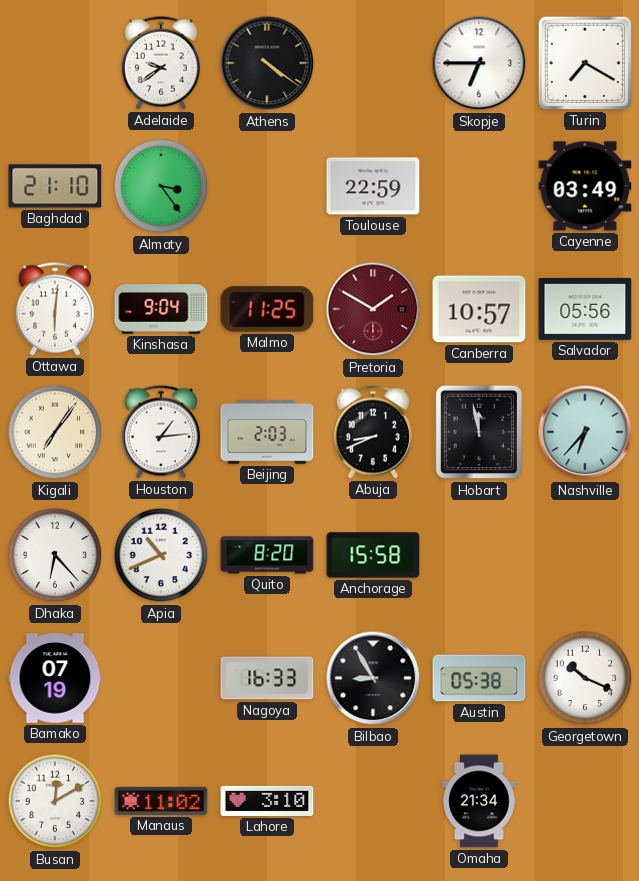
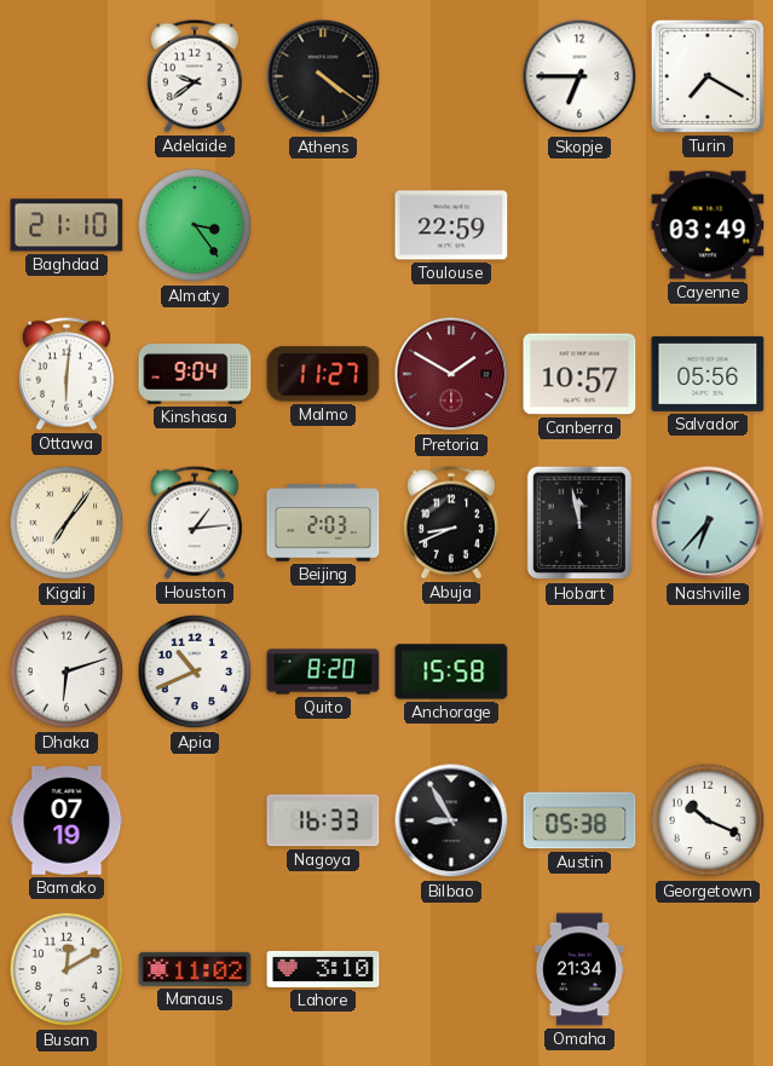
Malmo: 11:25 -> 11:27 (323, 374)
Dhaka: 6:23 -> 6:12 (67, 672)
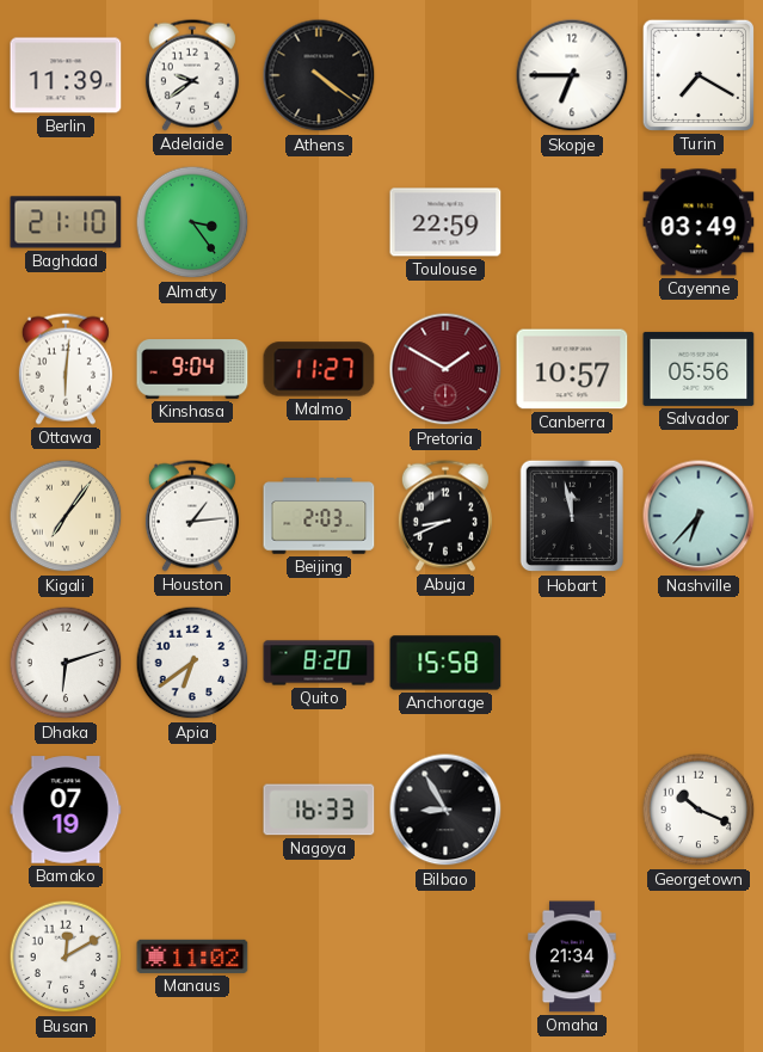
Berlin: none -> 11:39 (66, 75)
Apia: 10:41 -> 6:39 (192, 663)
Austin: 05:38 -> none (579, 820)
Lahore: 3:10 -> none (323, 969)
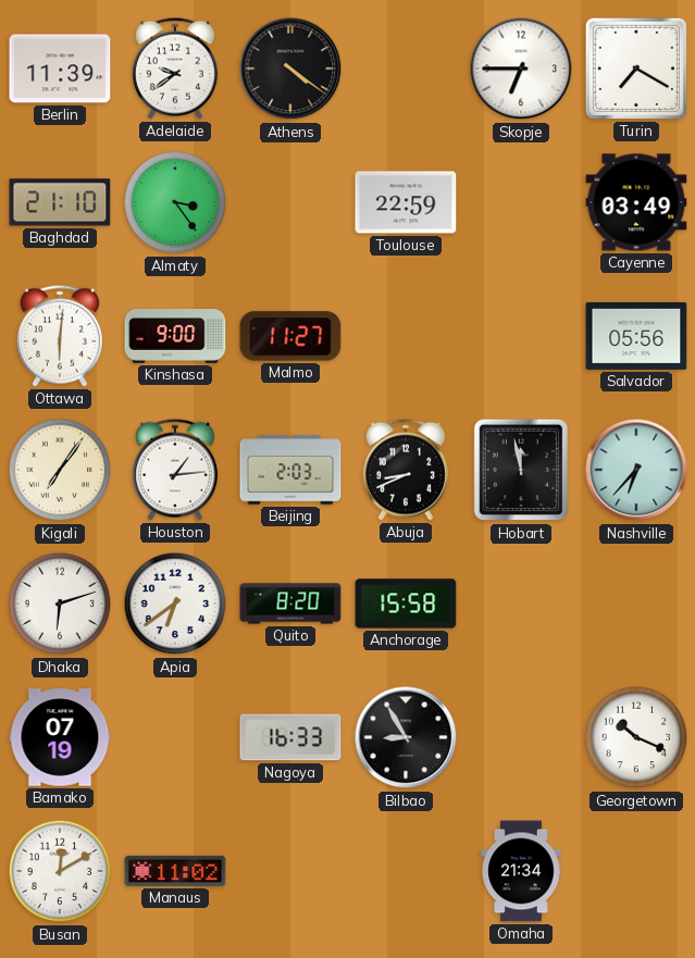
Kinshasa: 9:04 -> 9:00 (175, 336)
Pretoria: 1:50 -> none (445, 369)
Canberra: 10:57 -> none (572, 369)
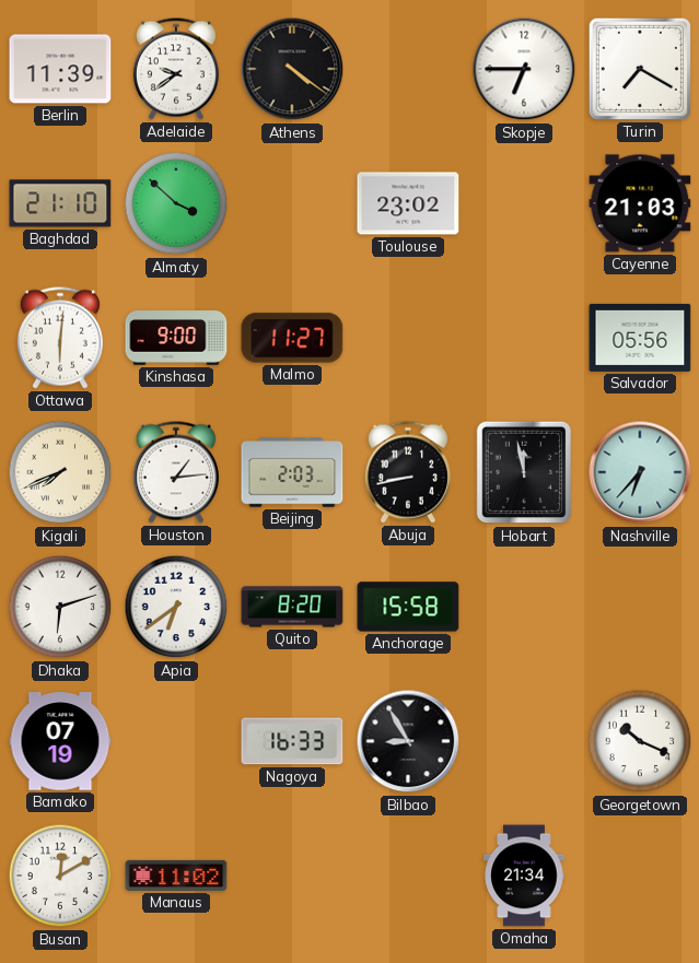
Almaty: 3:24 -> 3:52 (176, 203)
Toulouse: 22:59 -> 23:02 (408, 203)
Cayenne: 03:49 -> 21:03 (640, 203)
Kigali: 7:06 -> 7:41 (60, 472)
Abuja: 8:41 -> 8:43 (408, 472)
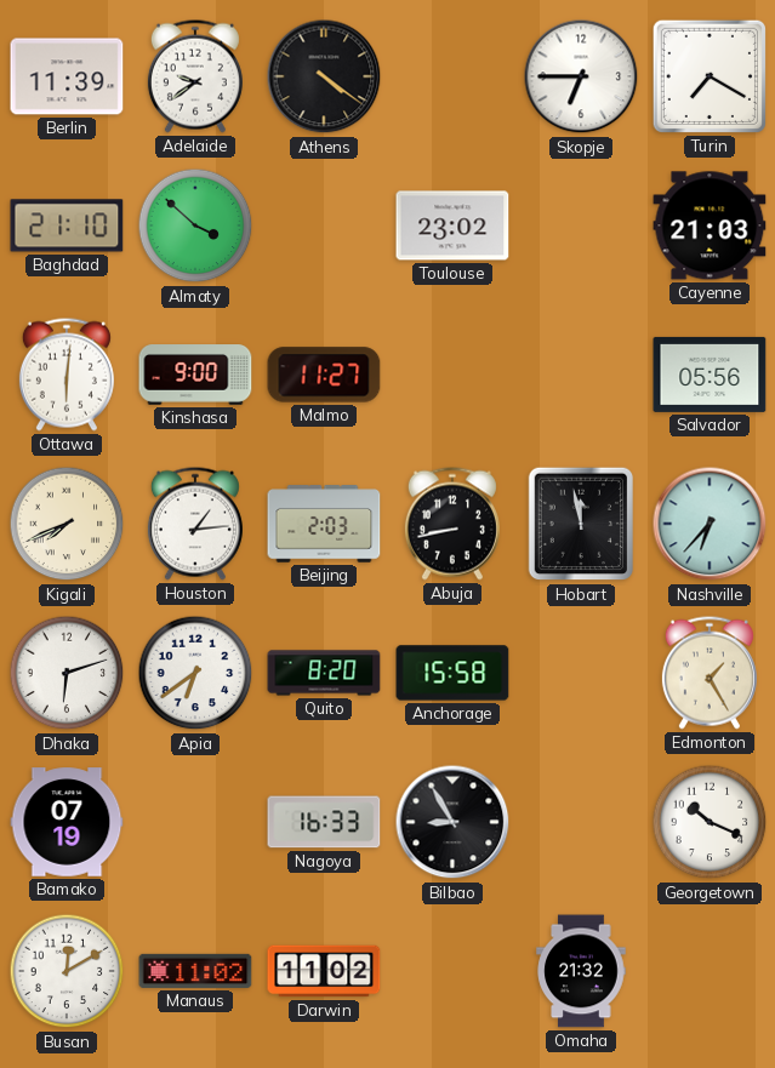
Edmonton: none -> 1:25 (710, 673)
Darwin: none -> 11:02 (324, 971)
Omaha: 21:34 -> 21:32 (581, 971)
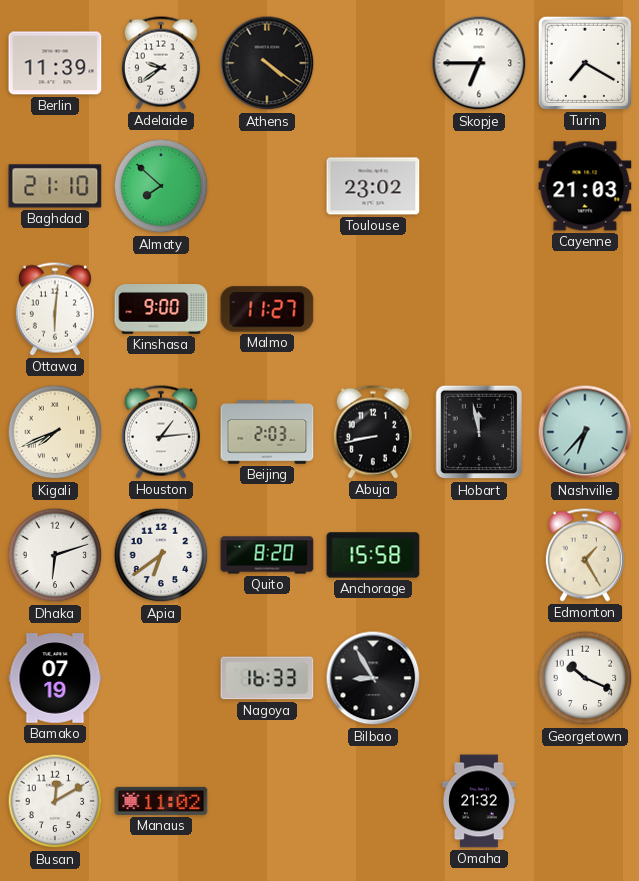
Almaty: 3:52 -> 7:52 (161, 186)
Salvador: 05:56 -> none (710, 375)
Darwin: 11:02 -> none (324, 971)
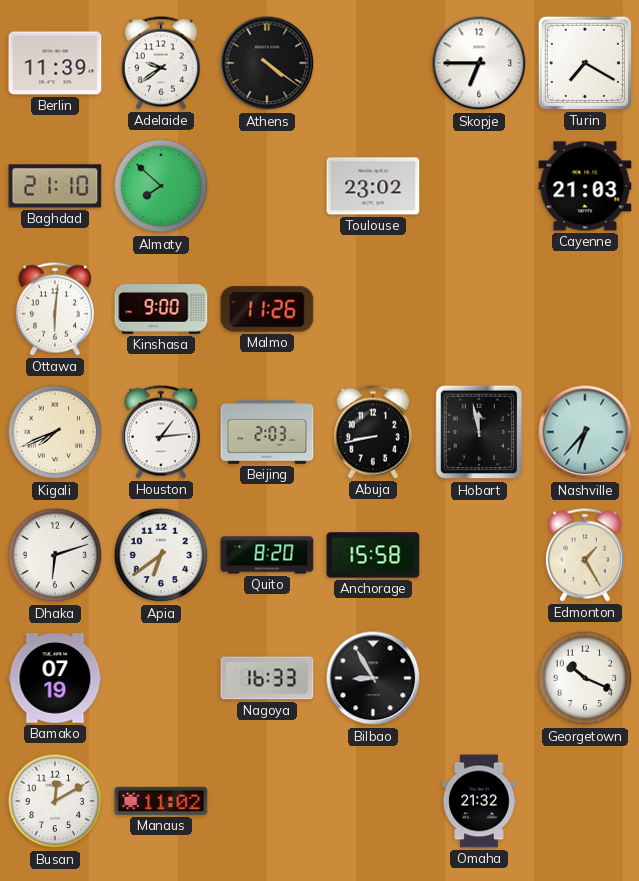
Malmo: 11:27 -> 11:26 (267, 309)
